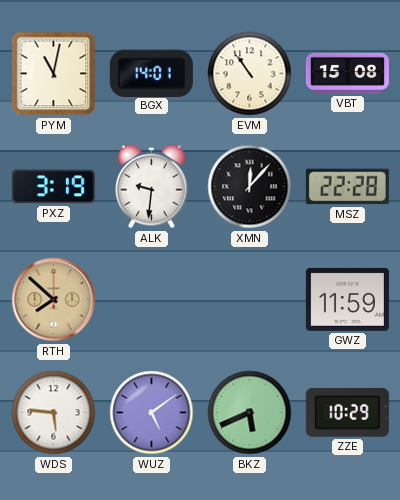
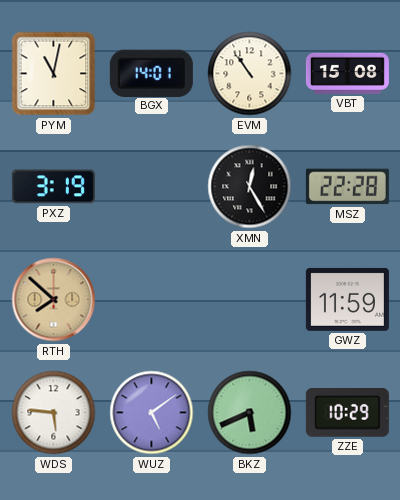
ALK: 9:31 -> none (152, 187)
XMN: 12:07 -> 12:25 (250, 187)
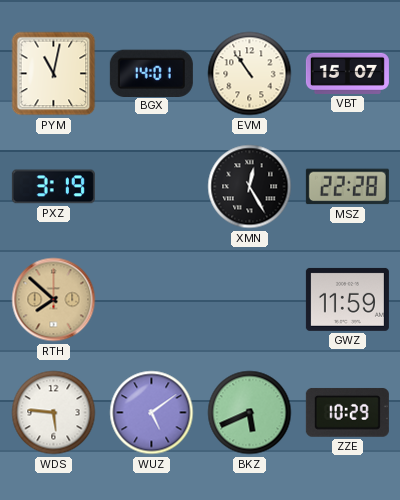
VBT: 15:08 -> 15:07 (347, 73)
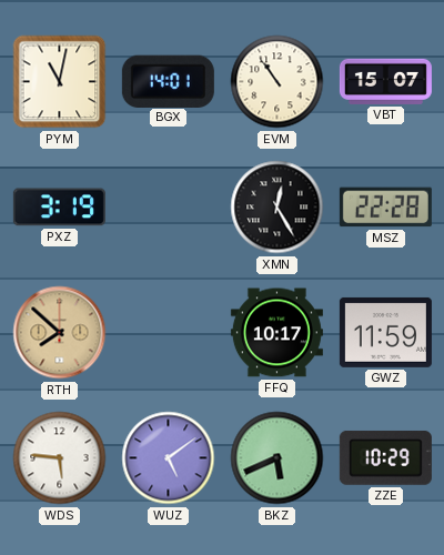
FFQ: none -> 10:17 (276, 333)
